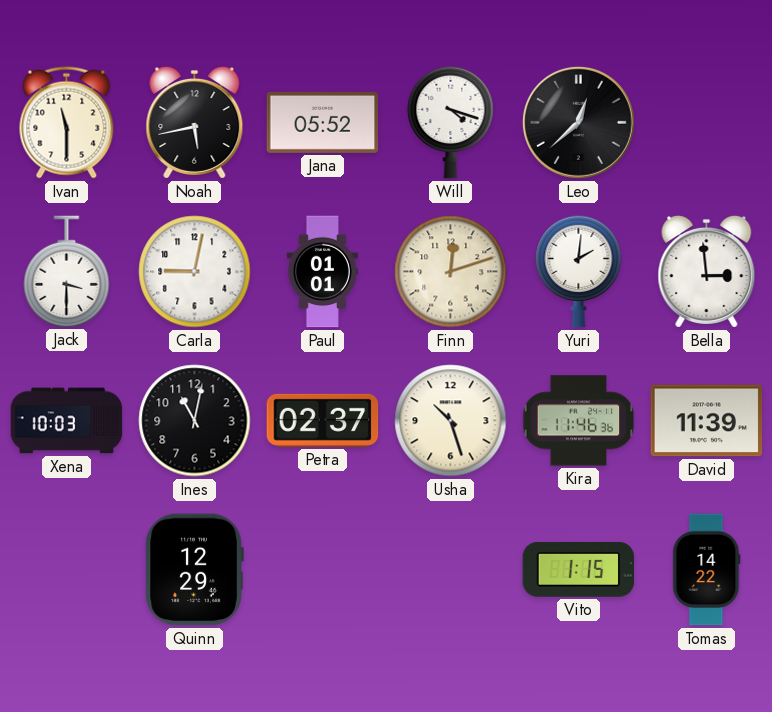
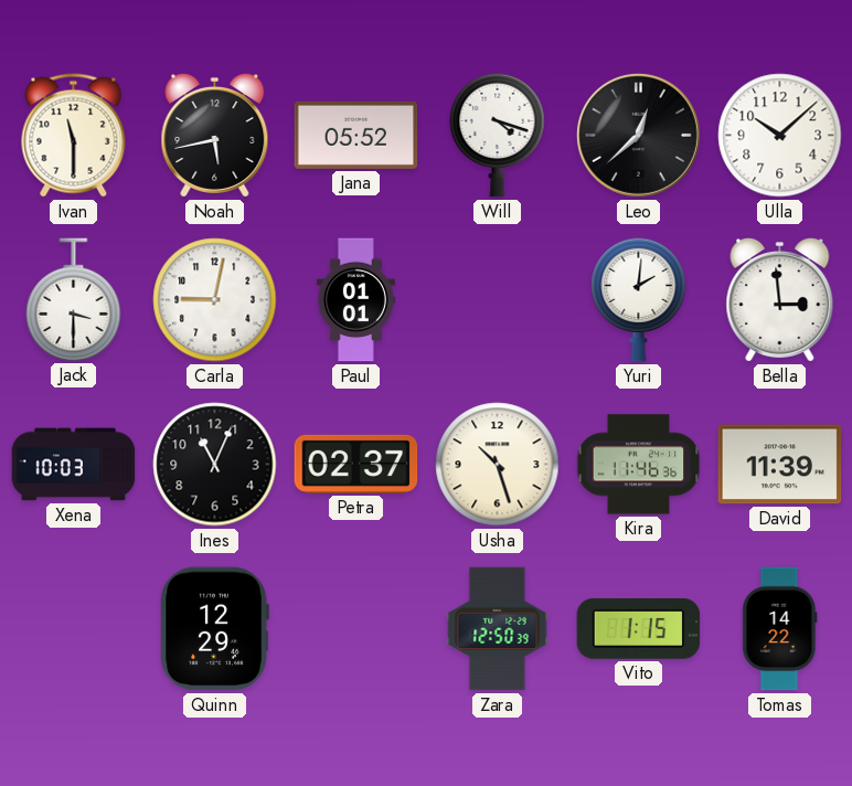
Ulla: none -> 10:08 (780, 136)
Finn: 12:12 -> none (451, 272)
Ines: 11:02 -> 11:04 (215, 465)
Zara: none -> 12:50 (498, 629)
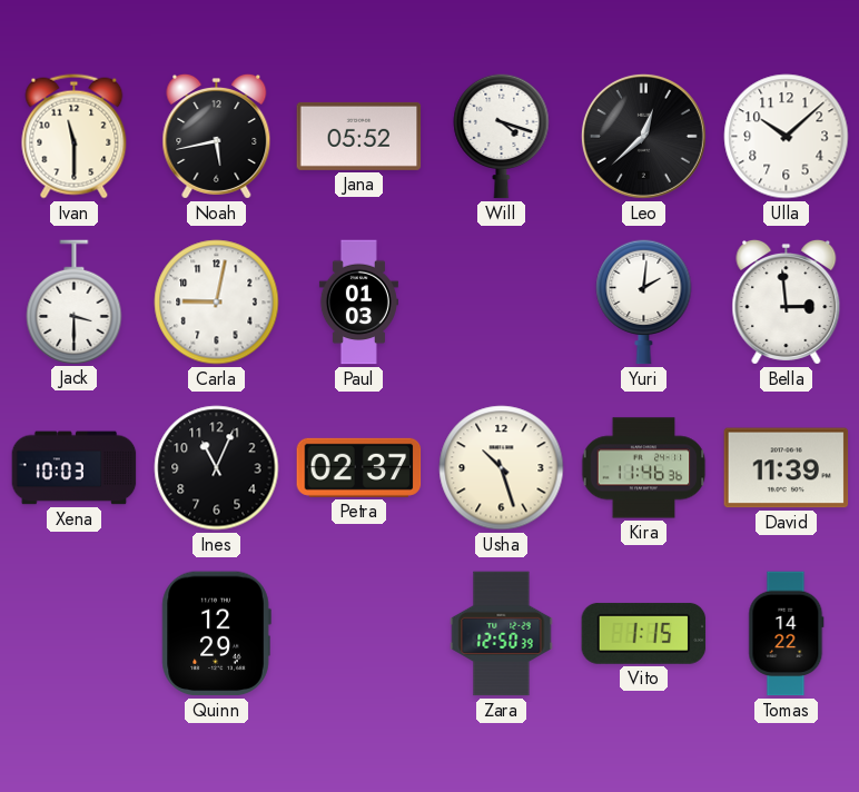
Paul: 01:01 -> 01:03 (358, 303)
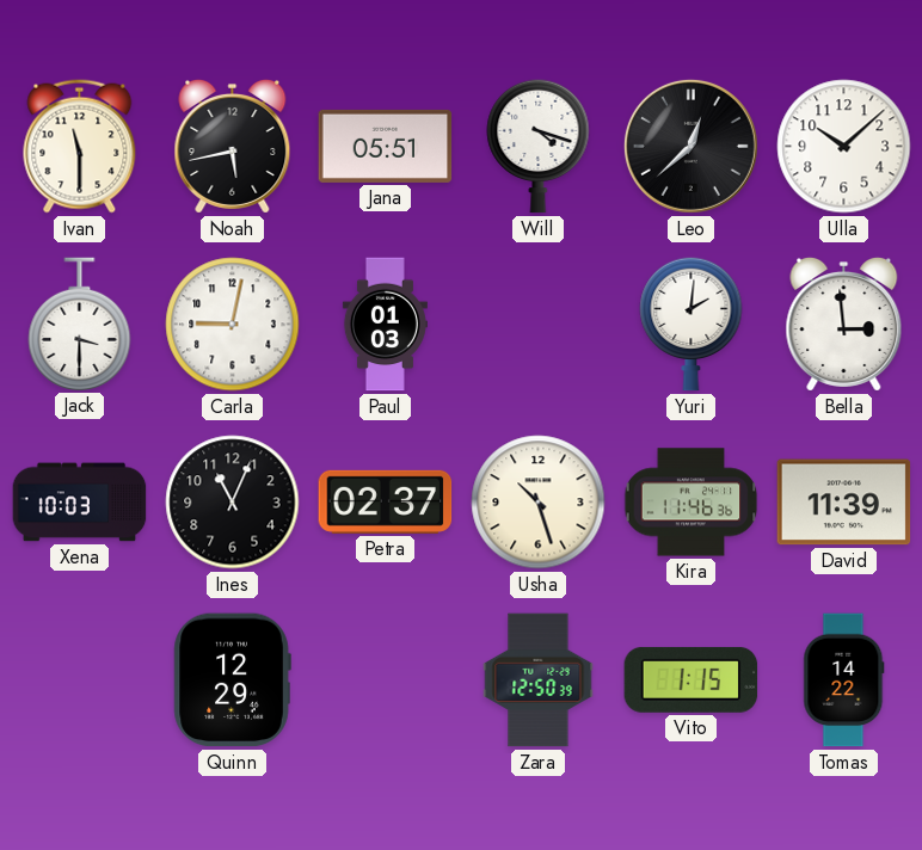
Jana: 05:52 -> 05:51 (386, 146)
